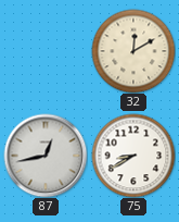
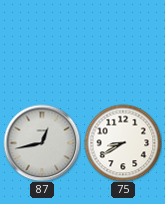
32: 12:10 -> none (133, 51)
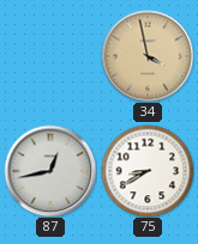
34: none -> 3:58 (148, 56)
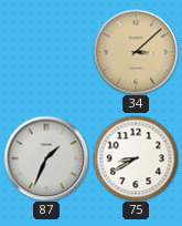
34: 3:58 -> 3:08 (136, 52)
87: 12:43 -> 1:34 (46, 158)
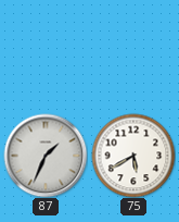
34: 3:08 -> none (136, 52)
75: 8:40 -> 5:40 (133, 156)
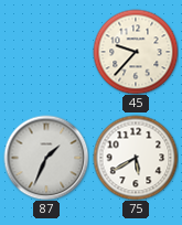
45: none -> 9:37 (136, 52)
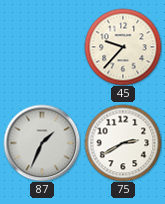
75: 5:40 -> 2:40 (123, 143)
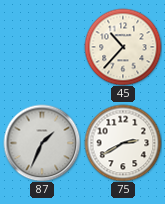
45: 9:37 -> 10:37 (123, 47)
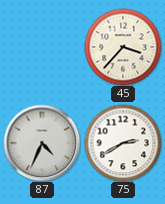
45: 10:37 -> 3:37 (123, 47)
87: 1:34 -> 4:34 (42, 143)
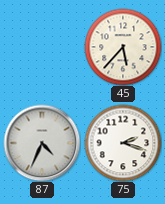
45: 3:37 -> 5:37 (123, 47)
75: 2:40 -> 2:18 (123, 143)
